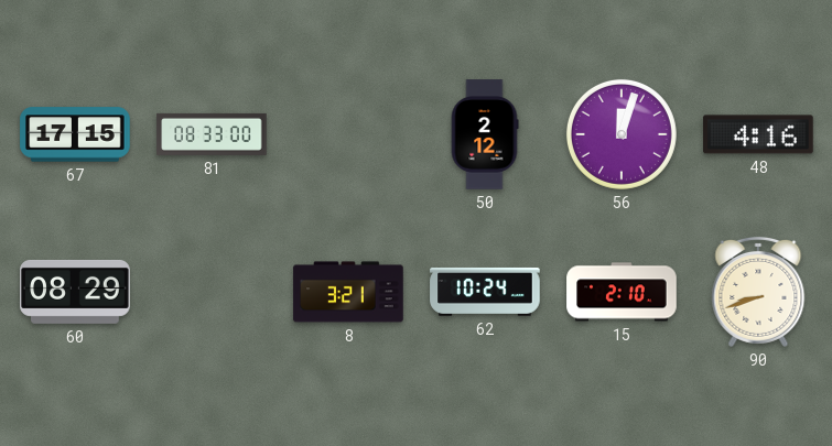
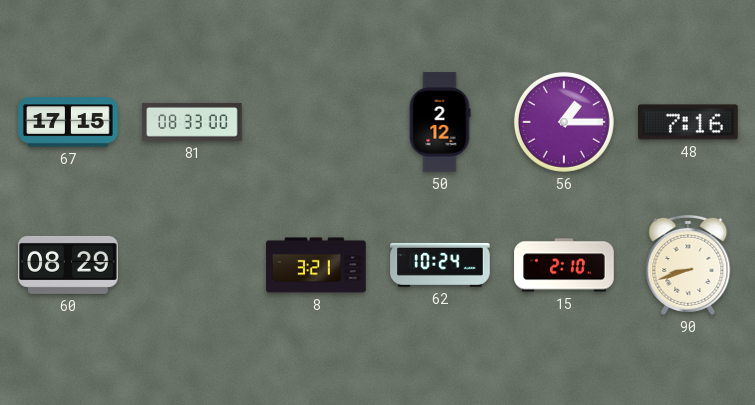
56: 12:03 -> 1:15 (564, 122)
48: 4:16 -> 7:16 (688, 122)
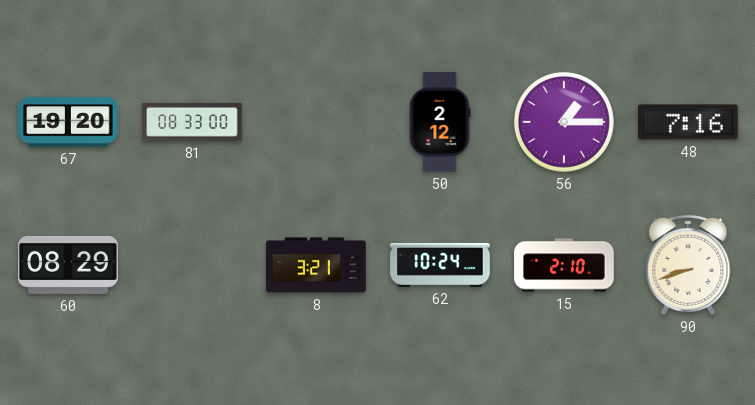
67: 17:15 -> 19:20 (68, 122)
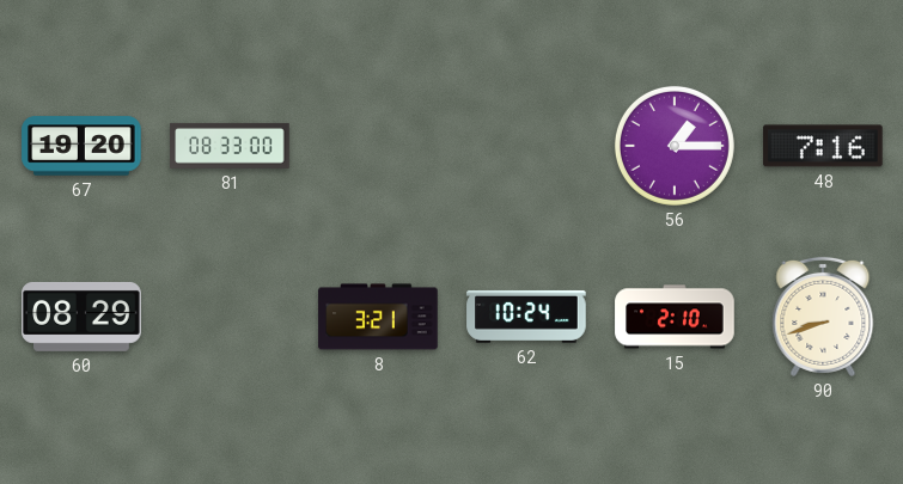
50: 2:12 -> none (440, 122)
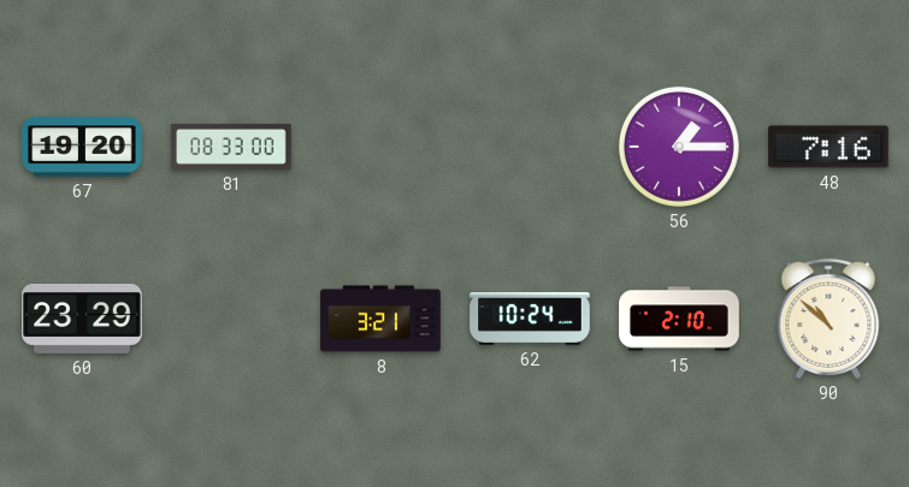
60: 08:29 -> 23:29 (82, 319)
90: 8:42 -> 10:52 (828, 319)
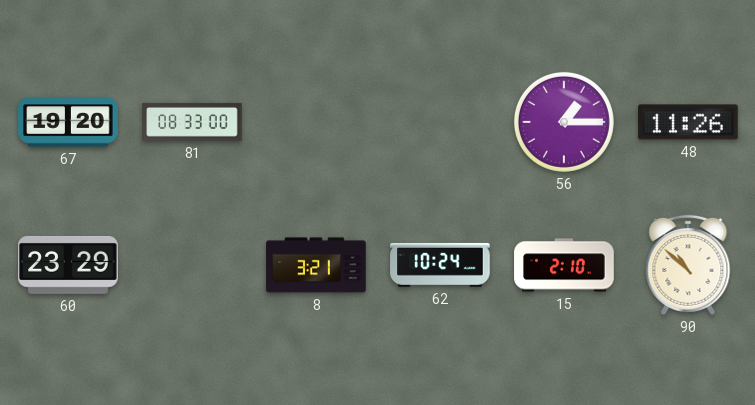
48: 7:16 -> 11:26 (688, 122)
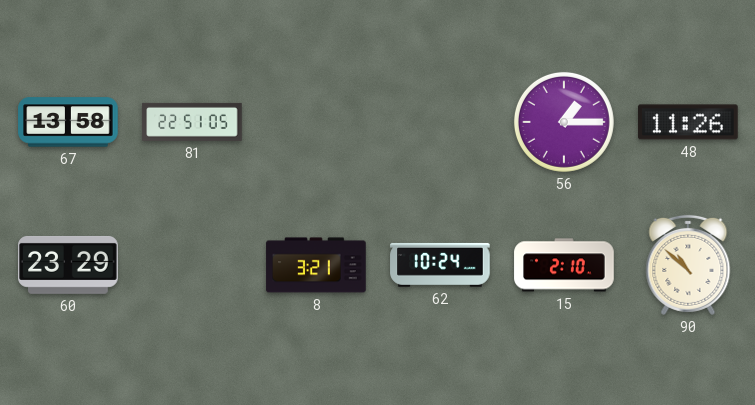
67: 19:20 -> 13:58 (68, 122)
81: 08:33 -> 22:51 (192, 122)
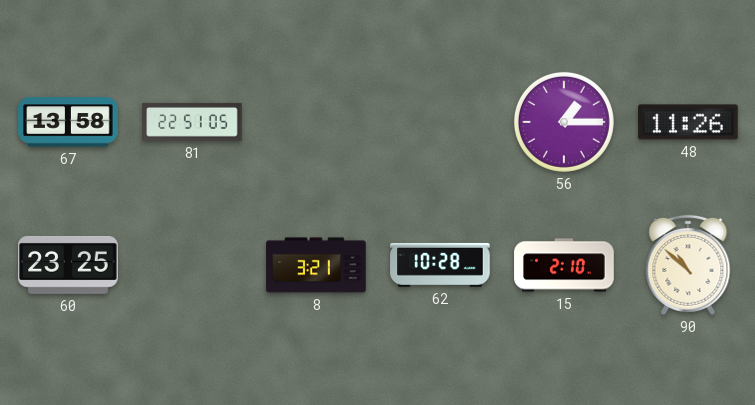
60: 23:29 -> 23:25 (68, 265)
62: 10:24 -> 10:28 (440, 265)
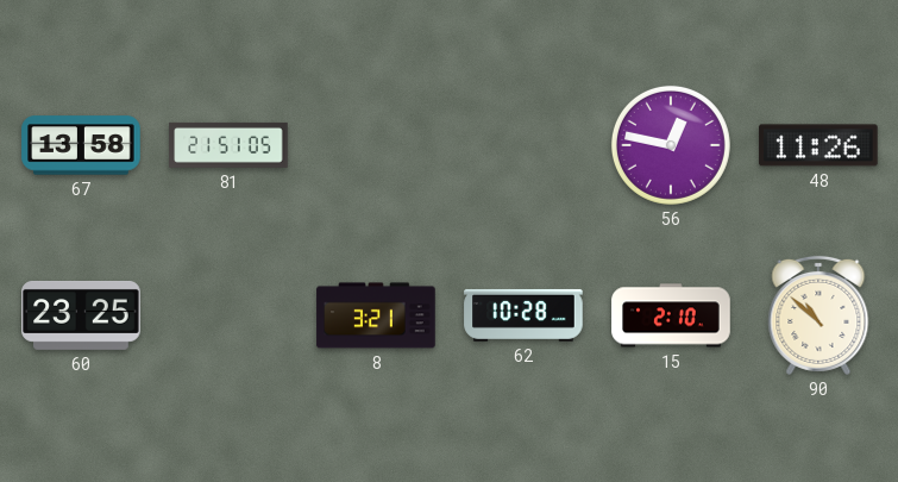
81: 22:51 -> 21:51 (228, 145)
56: 1:15 -> 12:47 (671, 145)
